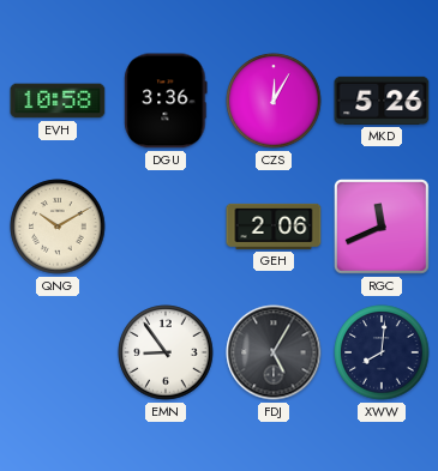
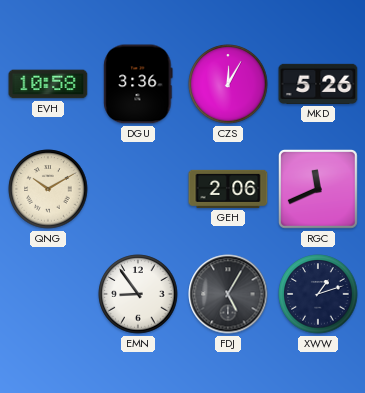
XWW: 8:01 -> 1:12 (318, 294)
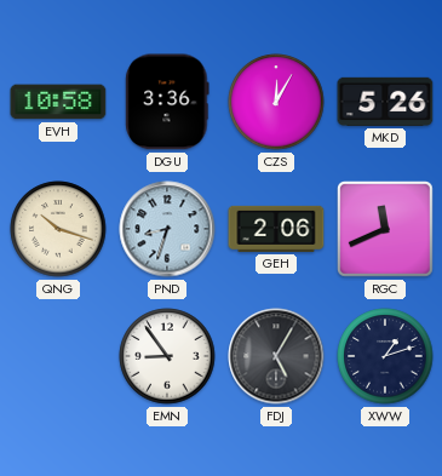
QNG: 10:10 -> 10:18 (58, 229)
PND: none -> 8:33 (167, 229)
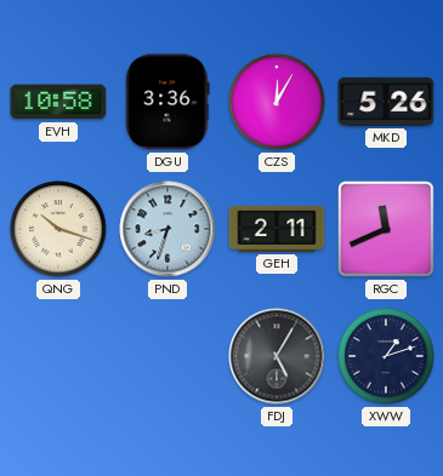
GEH: 2:06 -> 2:11 (277, 229)
EMN: 8:54 -> none (167, 356)
